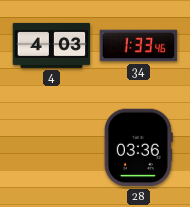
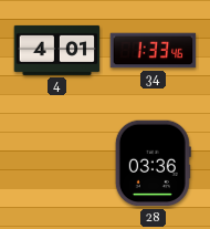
4: 4:03 -> 4:01 (57, 50)
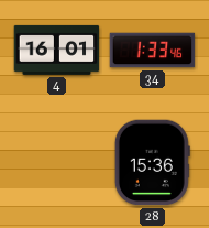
4: 4:01 -> 16:01 (57, 50)
28: 03:36 -> 15:36 (152, 163)
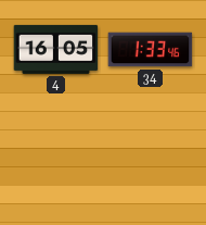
4: 16:01 -> 16:05 (56, 49)
28: 15:36 -> none (152, 163)
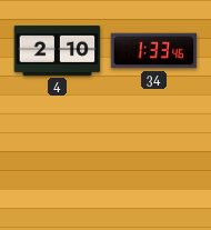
4: 16:05 -> 2:10 (58, 50)
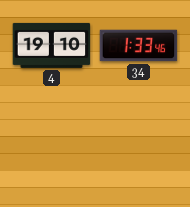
4: 2:10 -> 19:10 (52, 45)
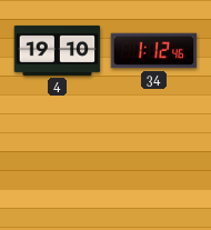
34: 1:33 -> 1:12 (154, 51)
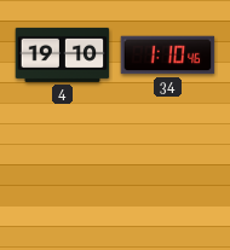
34: 1:12 -> 1:10 (168, 56)
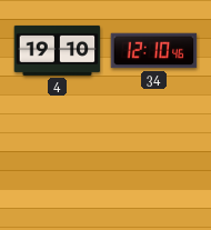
34: 1:10 -> 12:10 (154, 51)
